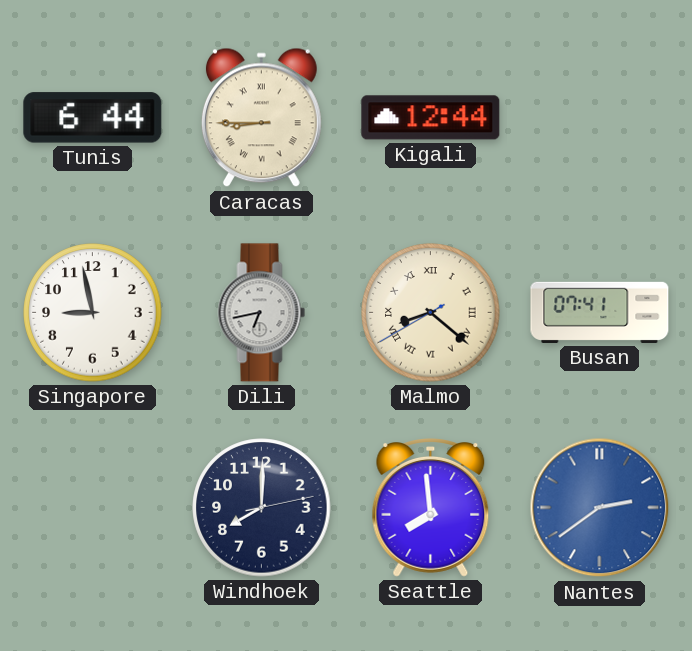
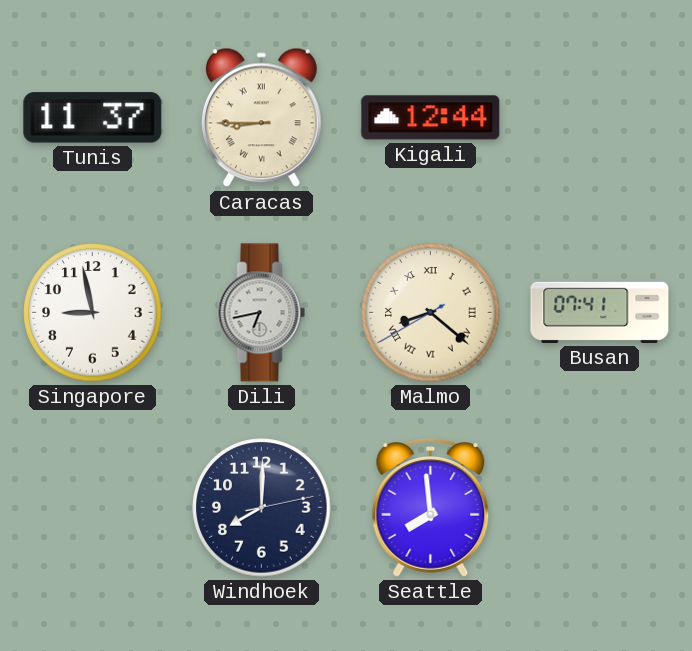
Tunis: 6:44 -> 11:37 (93, 118)
Nantes: 2:39 -> none (600, 508)
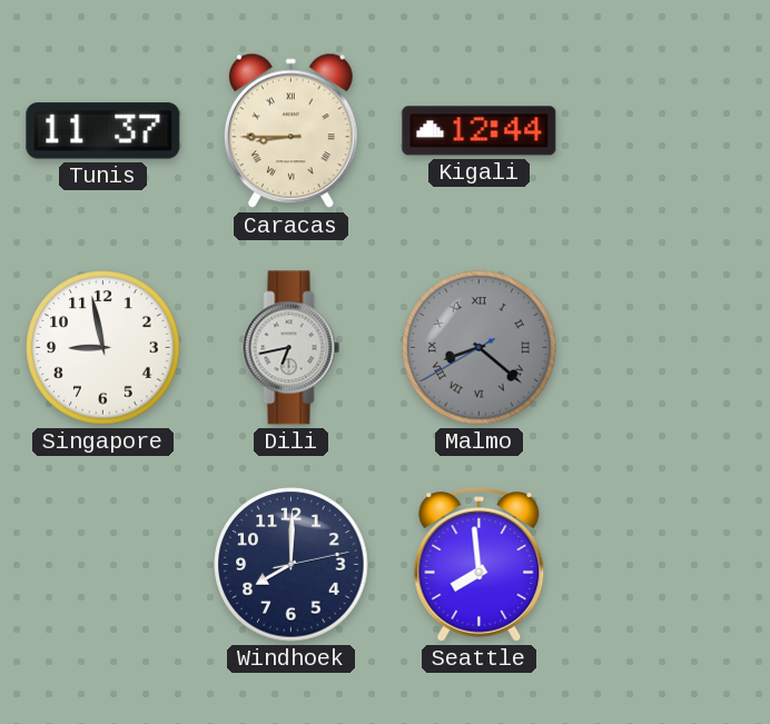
Malmo dial: cream -> grey (480, 348)
Busan: 07:41 -> none (600, 312)
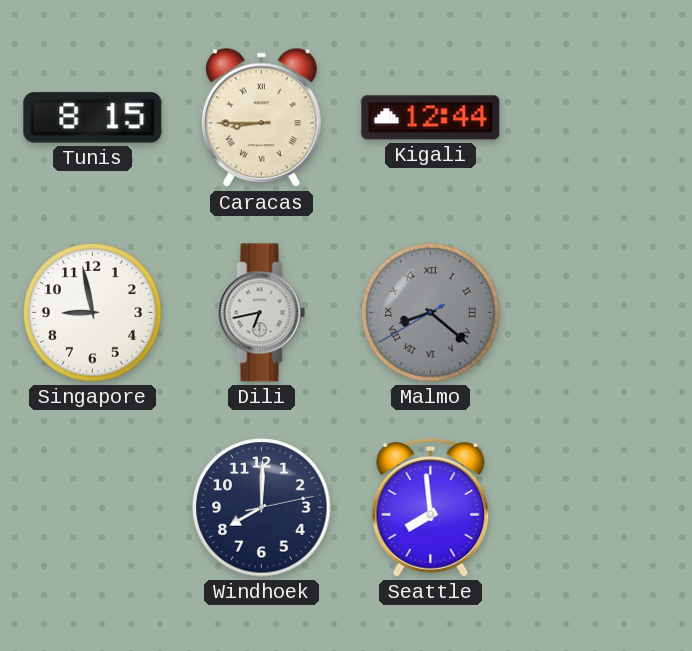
Tunis: 11:37 -> 8:15 (93, 118)
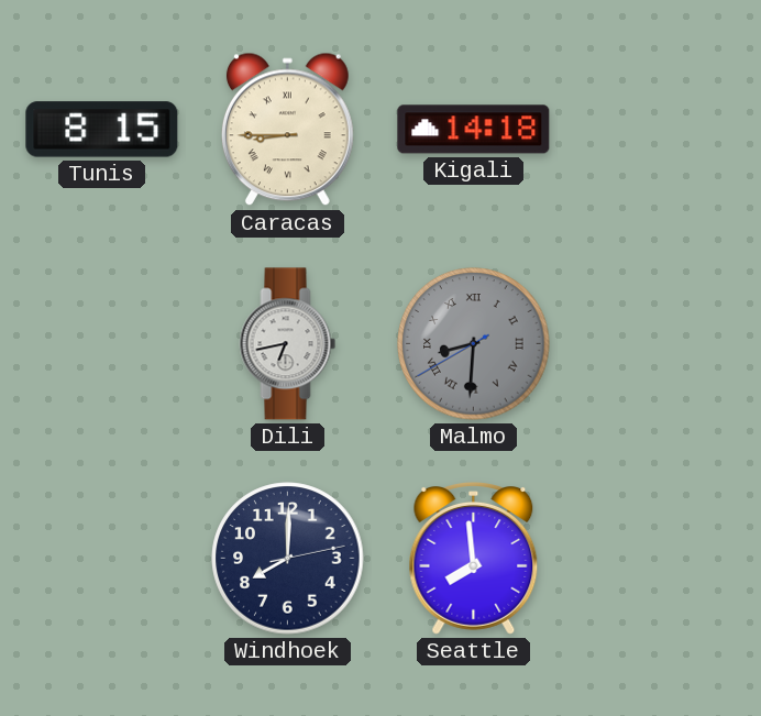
Kigali: 12:44 -> 14:18 (474, 130)
Singapore: 8:58 -> none (93, 313)
Malmo: 8:21 -> 8:30 (474, 344)
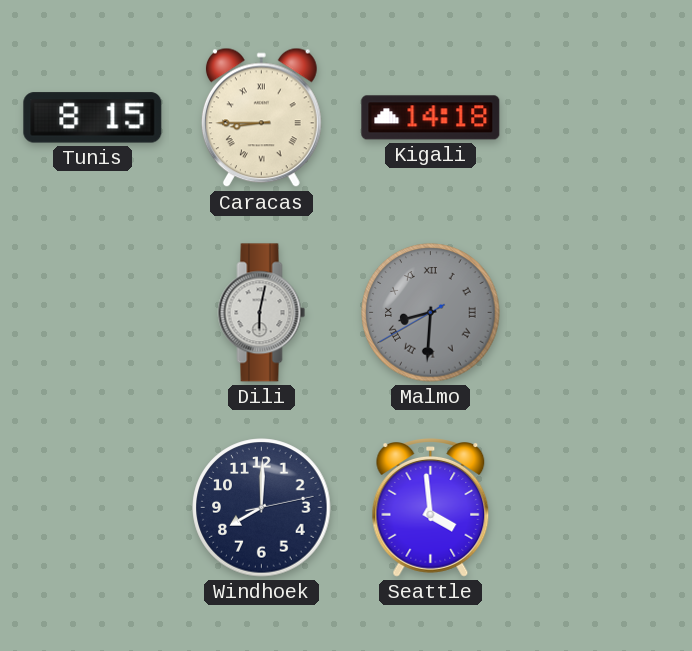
Dili: 6:43 -> 6:02 (262, 313)
Seattle: 7:59 -> 3:59 (431, 508)
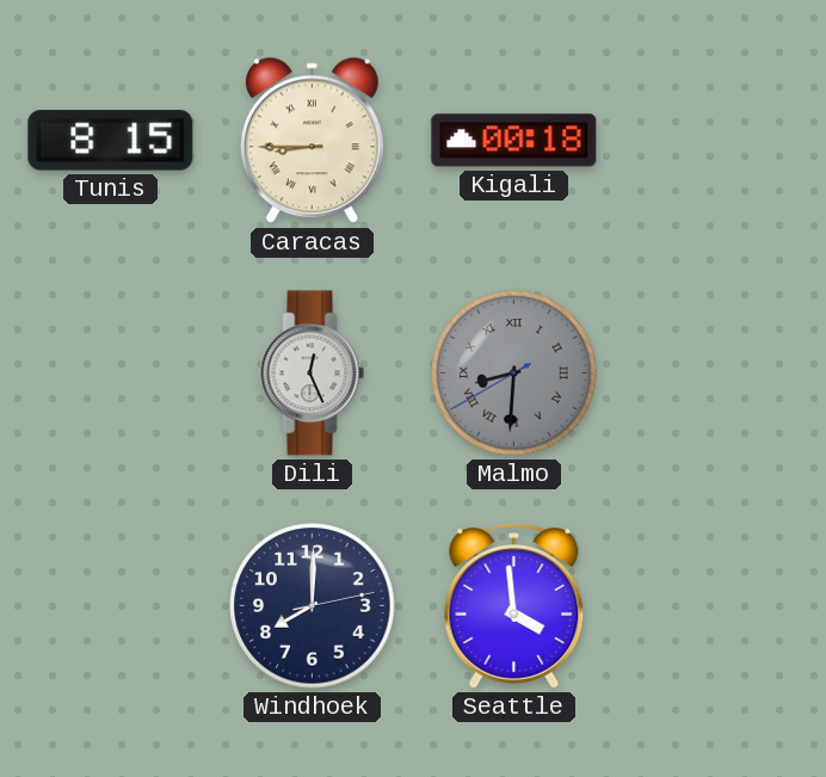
Kigali: 14:18 -> 00:18 (514, 141)
Dili: 6:02 -> 12:26 (313, 374)
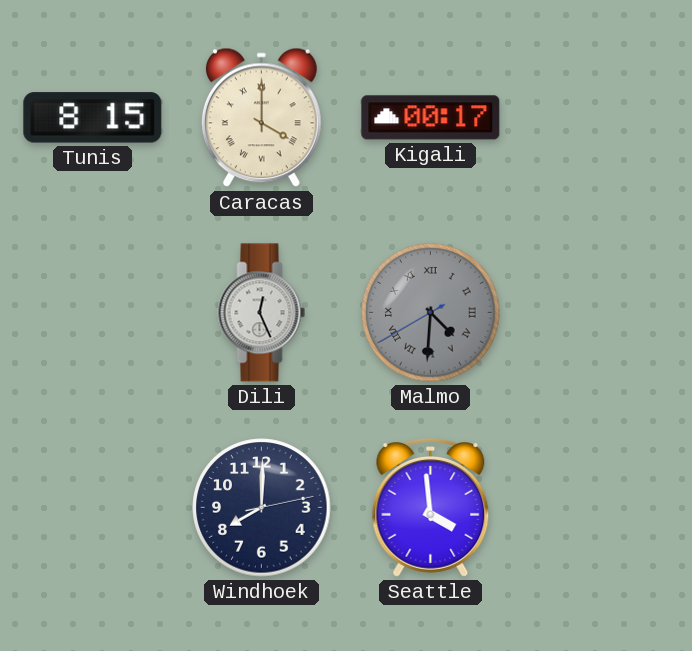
Caracas: 8:45 -> 4:00 (261, 118)
Kigali: 00:18 -> 00:17 (431, 118)
Malmo: 8:30 -> 4:30 (431, 313)
